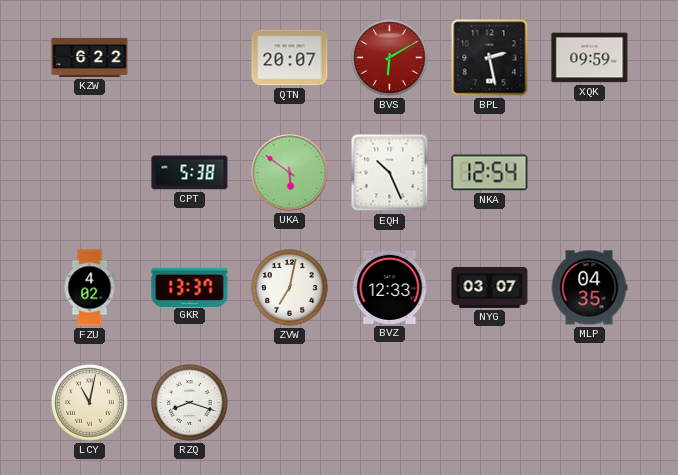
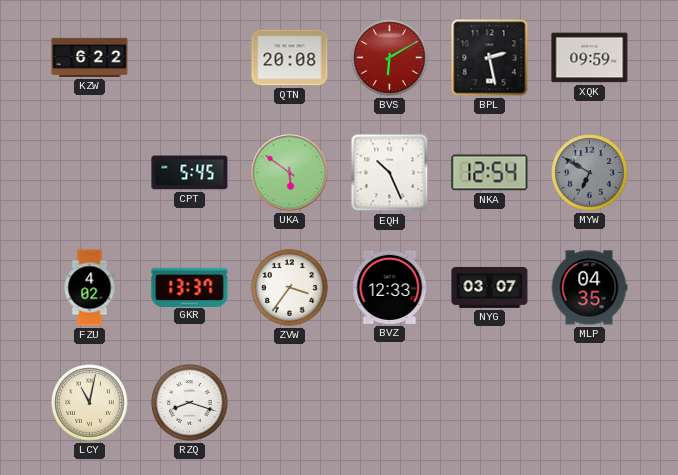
QTN: 20:07 -> 20:08 (290, 58)
CPT: 5:38 -> 5:45 (190, 173)
MYW: none -> 6:50 (590, 173)
ZVW: 7:02 -> 3:36 (290, 288)
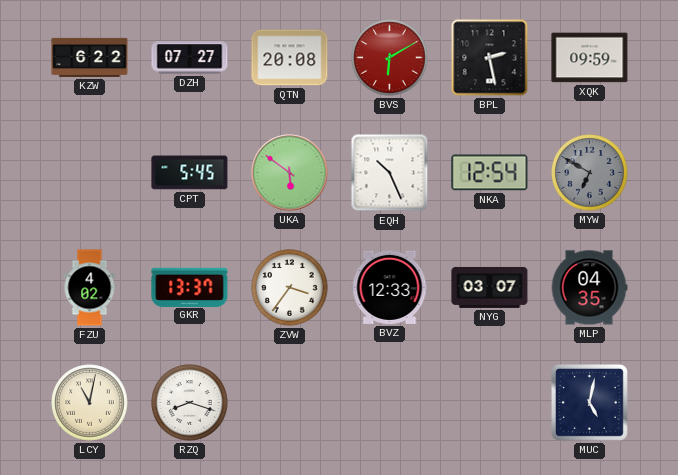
DZH: none -> 07:27 (190, 58)
MUC: none -> 5:02 (589, 402)
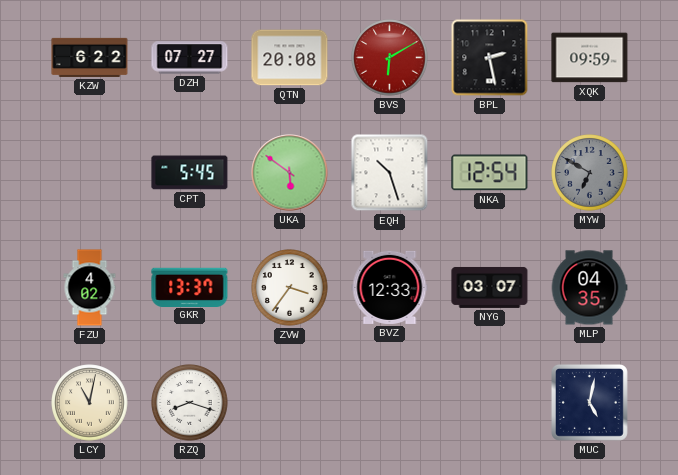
EQH: 10:26 -> 10:27 (390, 173)
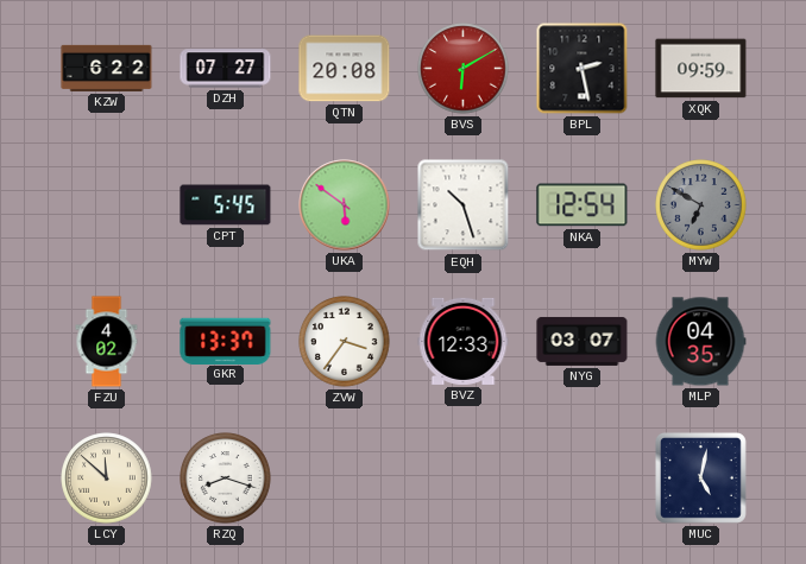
LCY: 11:02 -> 11:52 (107, 479)
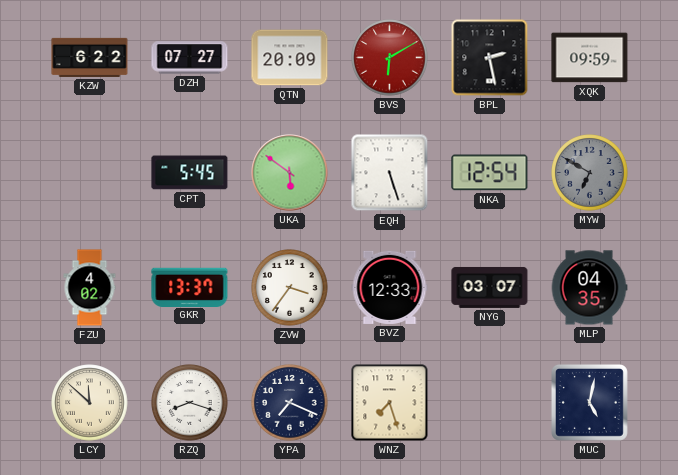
QTN: 20:08 -> 20:09 (290, 58)
EQH: 10:27 -> 5:27 (390, 173)
YPA: none -> 7:19 (290, 403)
WNZ: none -> 7:27 (390, 403)
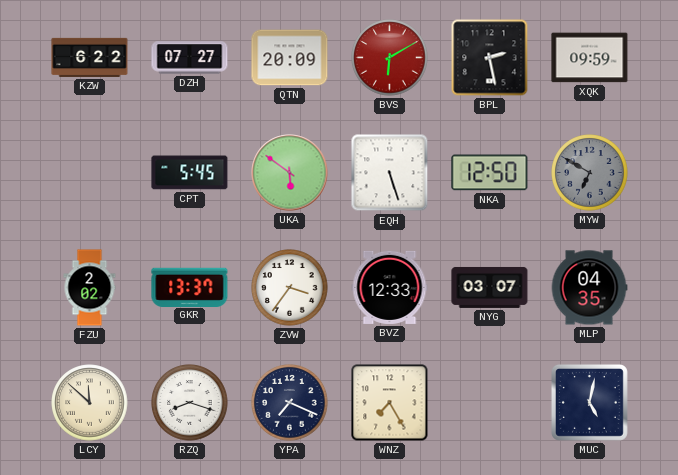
NKA: 12:54 -> 12:50 (490, 173)
FZU: 4:02 -> 2:02 (90, 288)
WNZ: 7:27 -> 7:25 (390, 403)
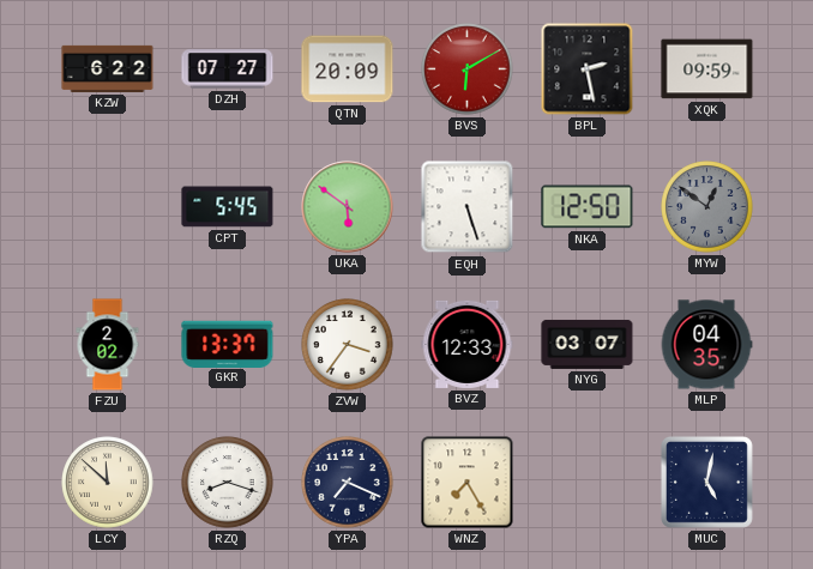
MYW: 6:50 -> 12:51 (707, 207)
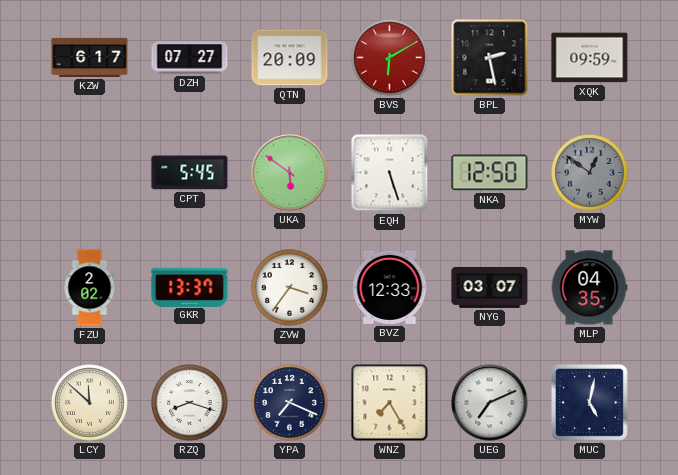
KZW: 6:22 -> 6:17 (90, 57)
UEG: none -> 7:11 (490, 403)
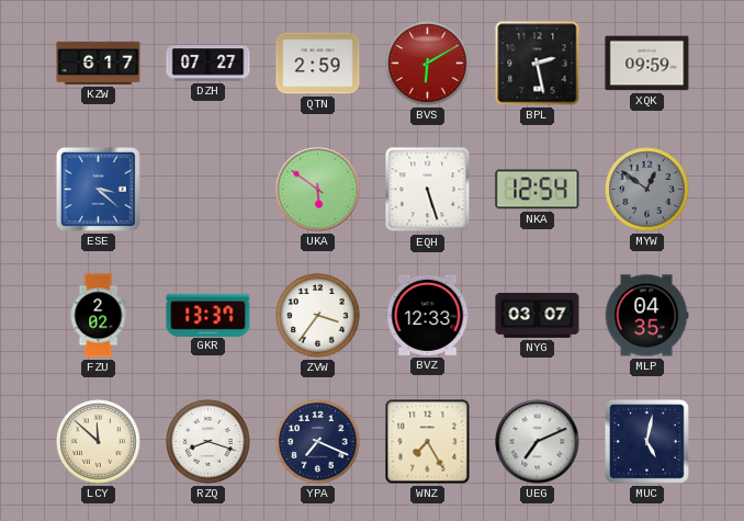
QTN: 20:09 -> 2:59 (318, 64)
ESE: none -> 3:22 (98, 189)
CPT: 5:45 -> none (190, 173)
NKA: 12:50 -> 12:54 (538, 190)
